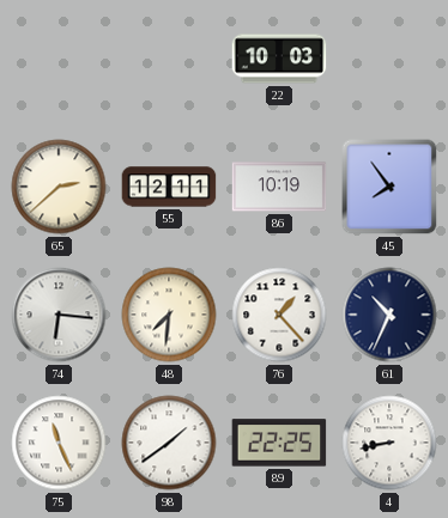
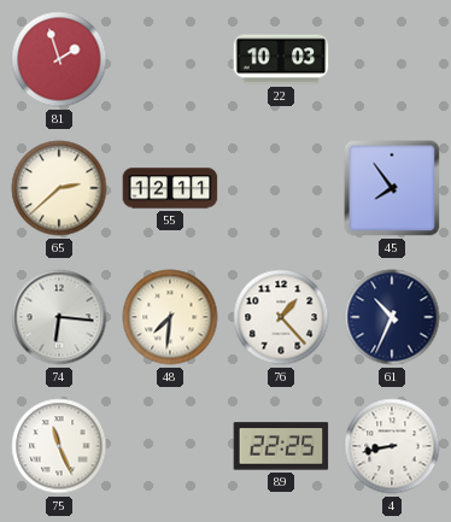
81: none -> 1:57 (59, 59)
86: 10:19 -> none (279, 187)
98: 1:39 -> none (169, 443)
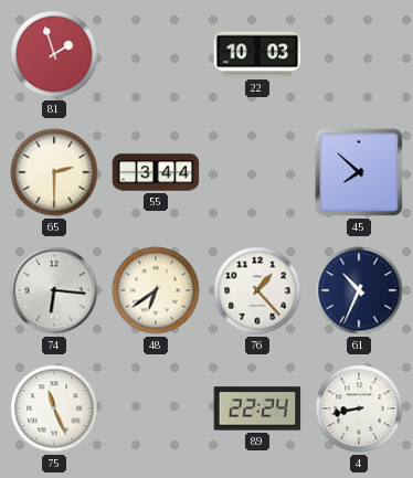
65: 2:38 -> 2:30 (54, 172)
55: 12:11 -> 3:44 (156, 172)
45: 7:54 -> 7:52 (359, 172)
48: 7:31 -> 6:39 (156, 290)
89: 22:25 -> 22:24 (257, 408)
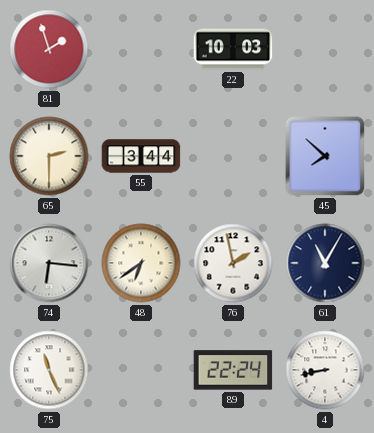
76: 1:23 -> 1:58 (233, 263)
61: 10:34 -> 11:05 (325, 263)
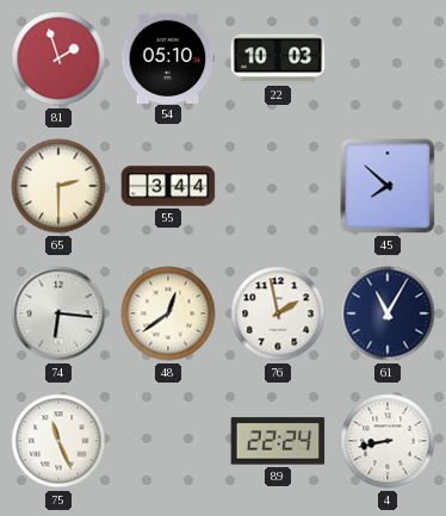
54: none -> 05:10 (168, 57)
48: 6:39 -> 12:39 (168, 313)
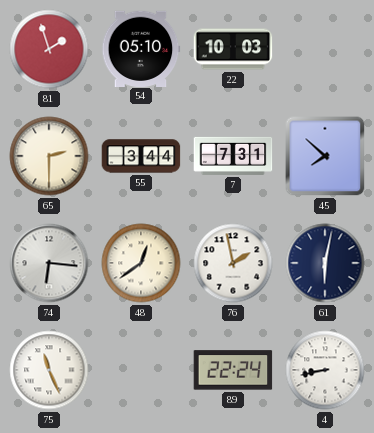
7: none -> 7:31 (233, 156)
61: 11:05 -> 6:02 (325, 263)
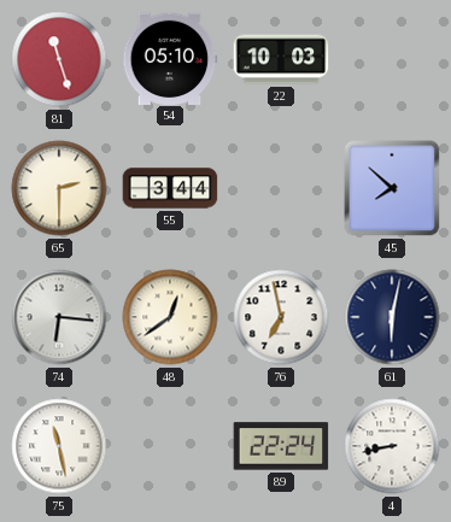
81: 1:57 -> 11:27 (59, 59)
7: 7:31 -> none (233, 156)
76: 1:58 -> 6:58 (281, 317)
75: 11:26 -> 11:28 (59, 446)
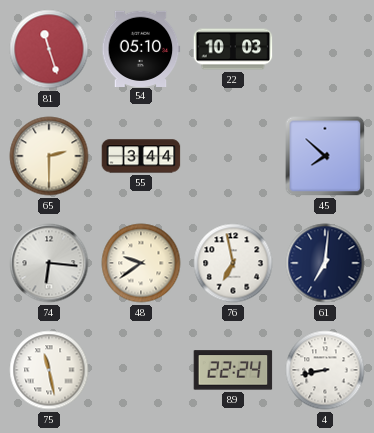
48: 12:39 -> 9:39 (141, 263)
61: 6:02 -> 7:01 (325, 263)
